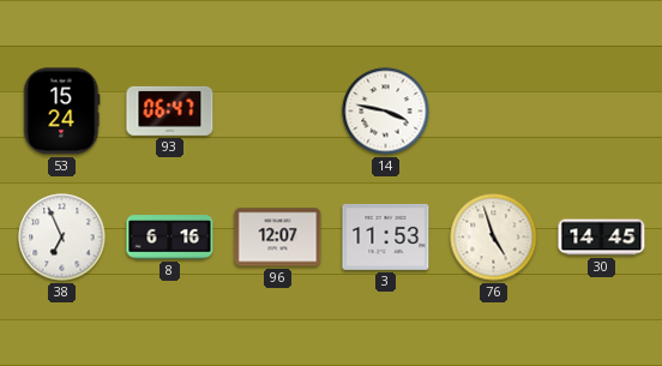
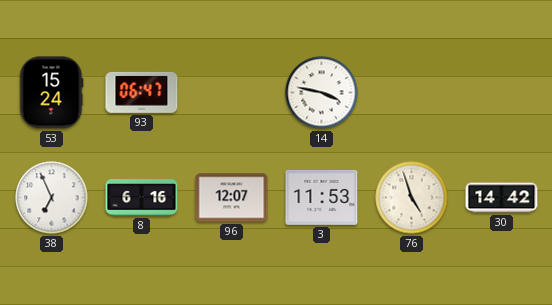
30: 14:45 -> 14:42 (502, 198)
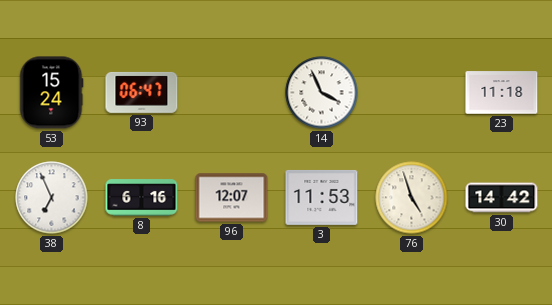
14: 3:47 -> 3:56 (322, 93)
23: none -> 11:18 (502, 93)
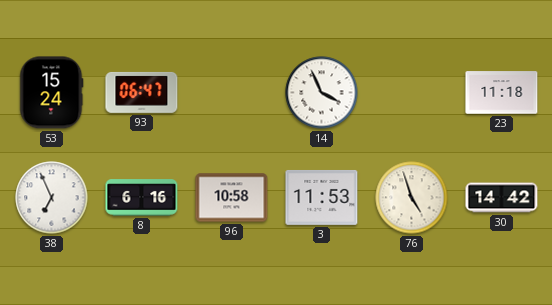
96: 12:07 -> 10:58 (232, 198)
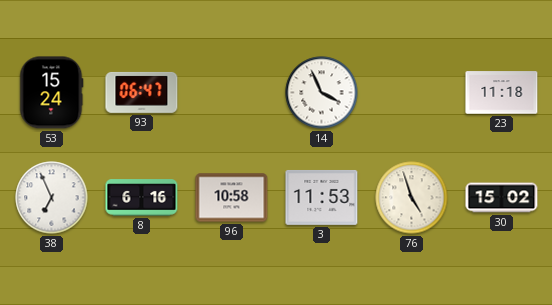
30: 14:42 -> 15:02 (502, 198)
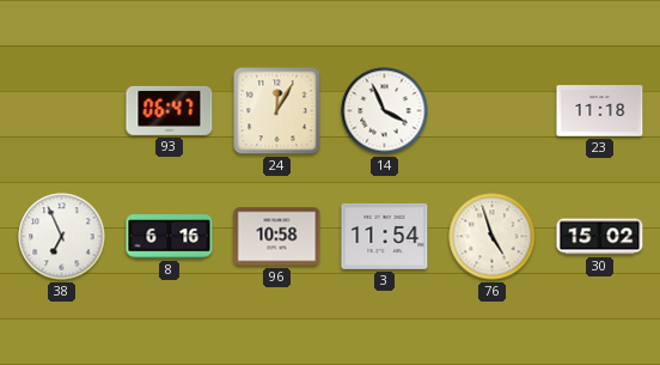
53: 15:24 -> none (52, 93)
24: none -> 12:05 (277, 111)
3: 11:53 -> 11:54 (385, 236)
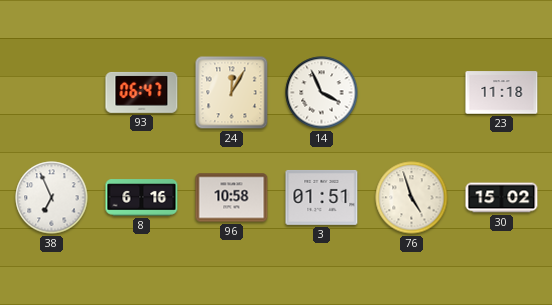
3: 11:54 -> 01:51 (322, 197)
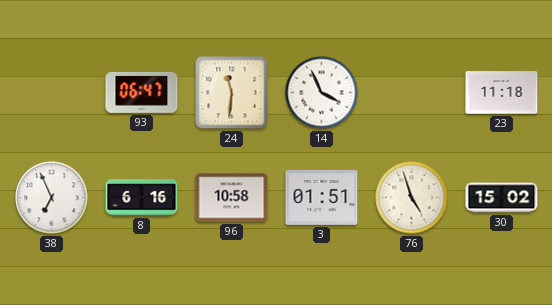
24: 12:05 -> 11:31 (232, 93)
